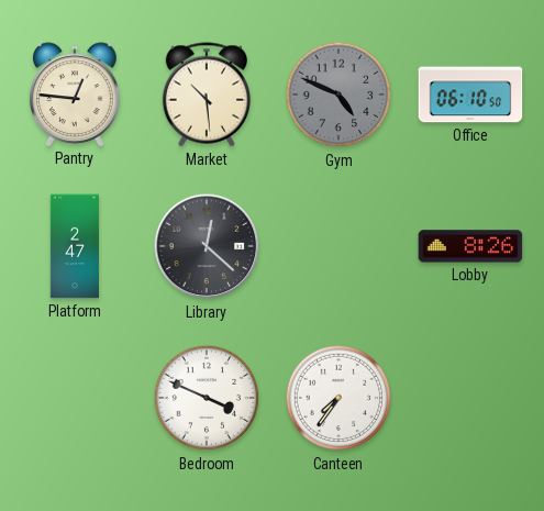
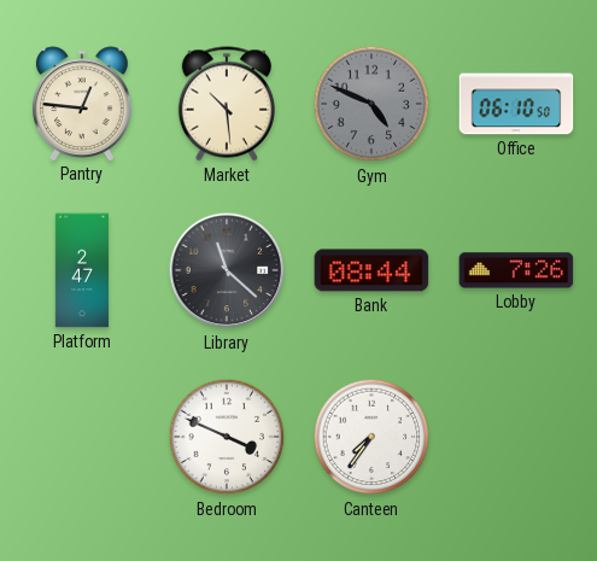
Library: 12:22 -> 11:22 (227, 270)
Bank: none -> 08:44 (371, 270)
Lobby: 8:26 -> 7:26 (516, 270)
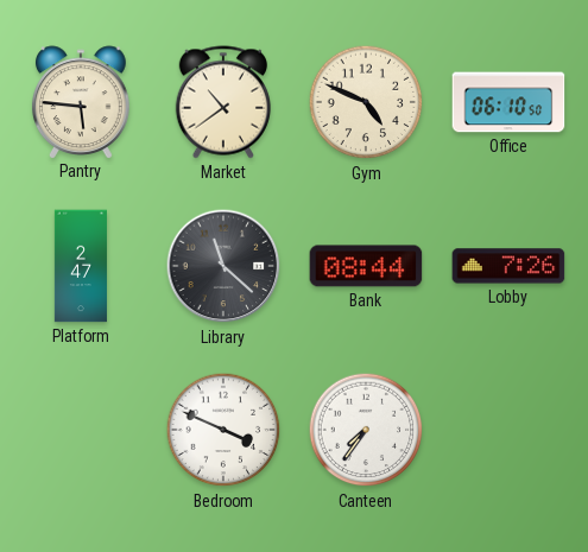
Pantry: 12:46 -> 5:46 (81, 102)
Market: 10:29 -> 10:39 (222, 102)
Gym dial: grey -> cream (366, 102)
